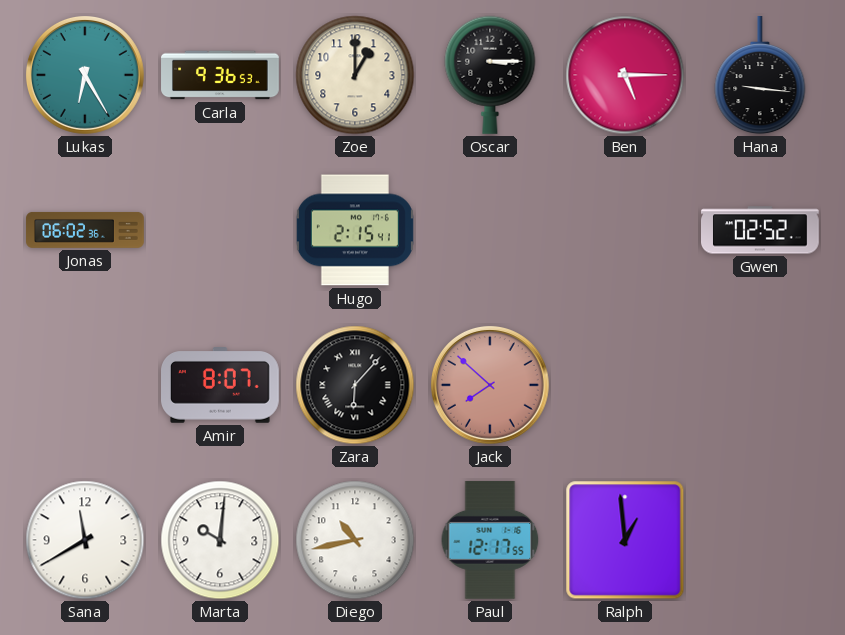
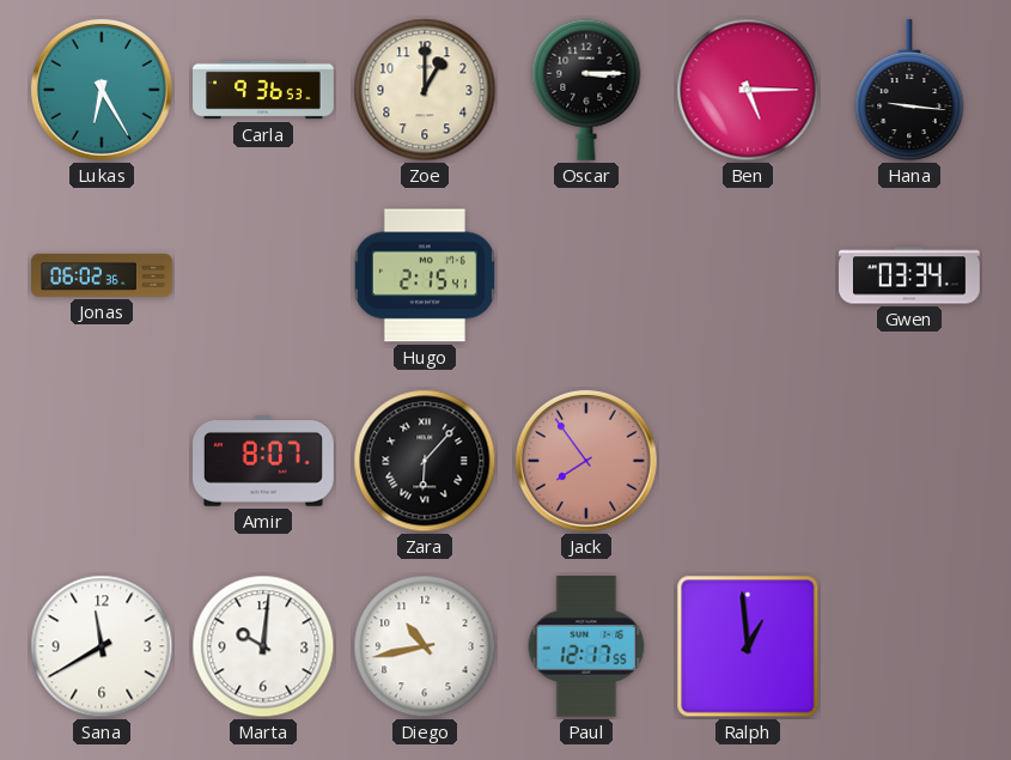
Gwen: 02:52 -> 03:34 (910, 275)
Jack: 7:52 -> 7:54 (586, 461)
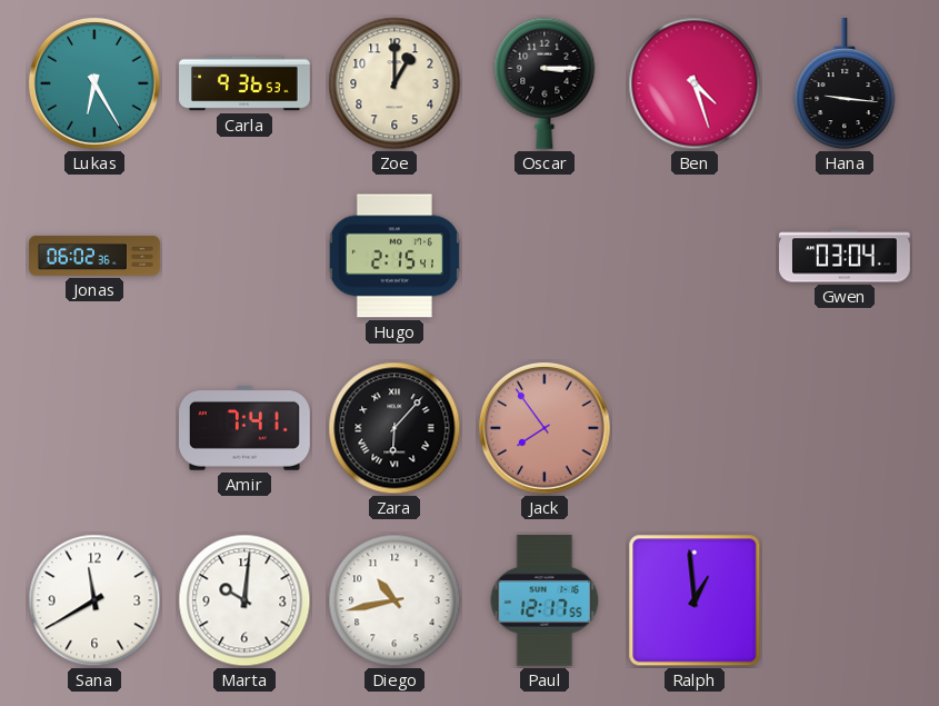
Ben: 5:15 -> 4:27 (695, 83)
Gwen: 03:34 -> 03:04 (846, 256)
Amir: 8:07 -> 7:41 (246, 429)
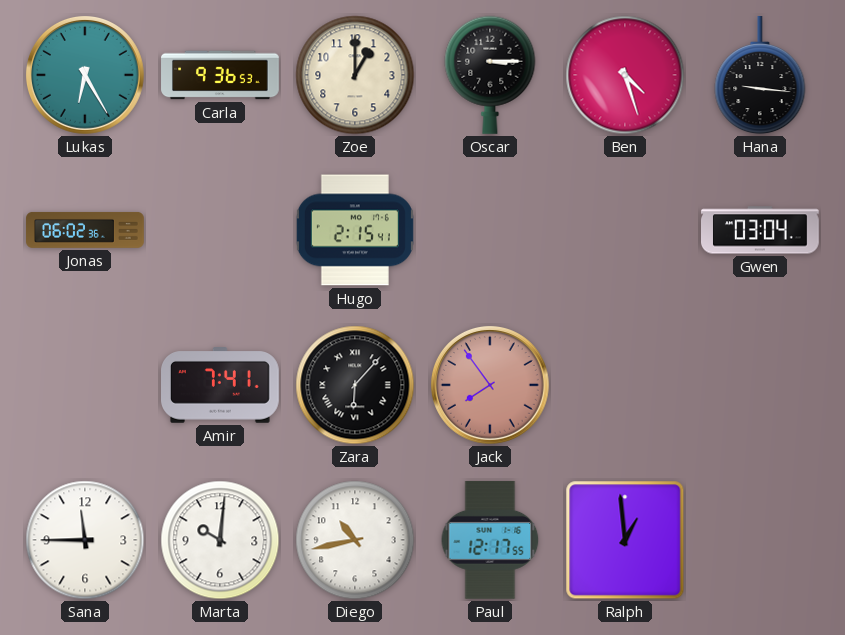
Sana: 11:40 -> 11:45 (85, 540)
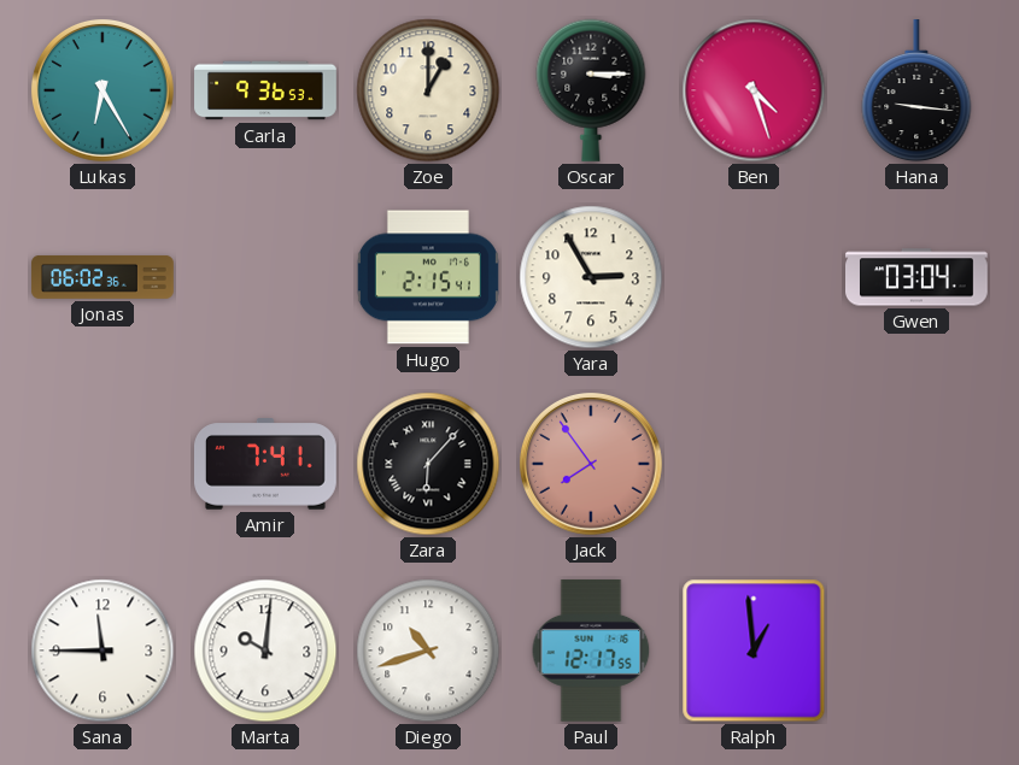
Yara: none -> 2:55 (591, 277)
Diego: 10:43 -> 10:42 (428, 651)
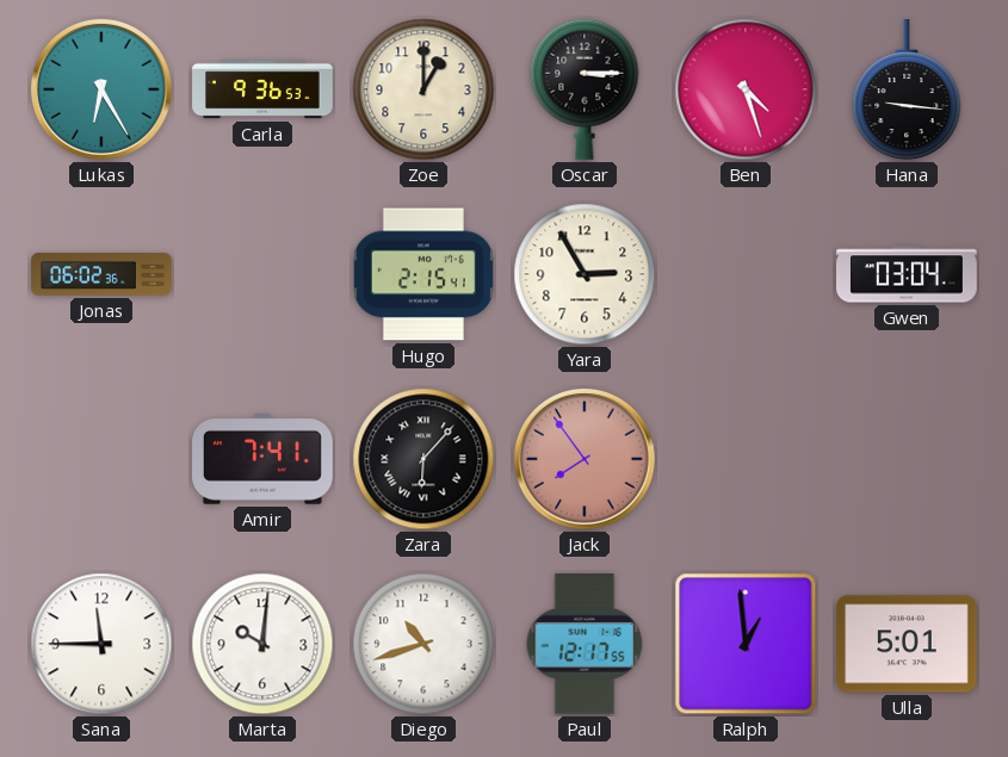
Ulla: none -> 5:01 (907, 644)
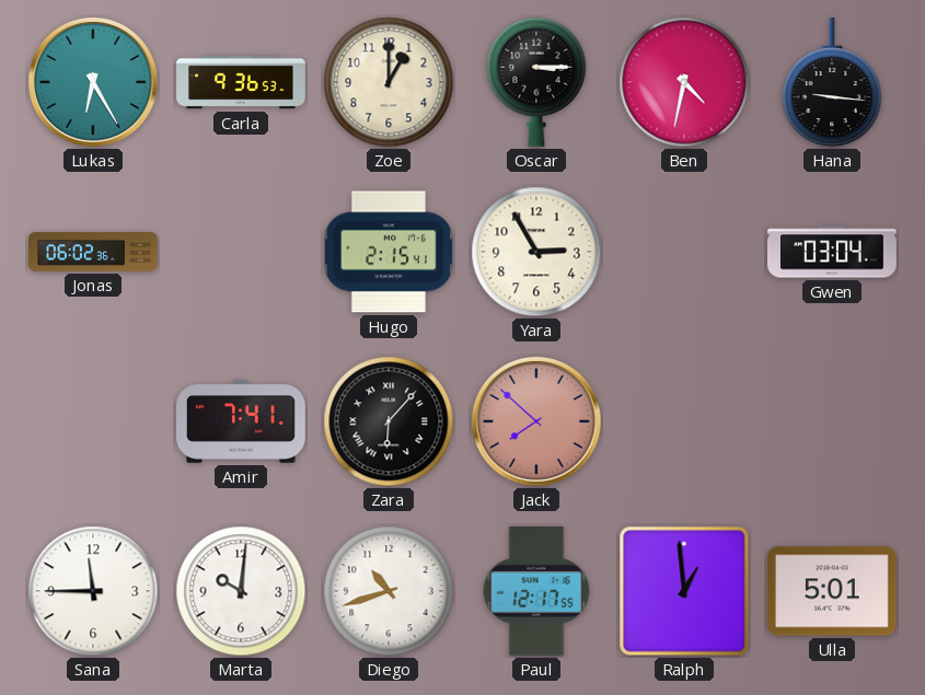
Ben: 4:27 -> 4:32 (684, 82)
Jack: 7:54 -> 7:52 (536, 421)
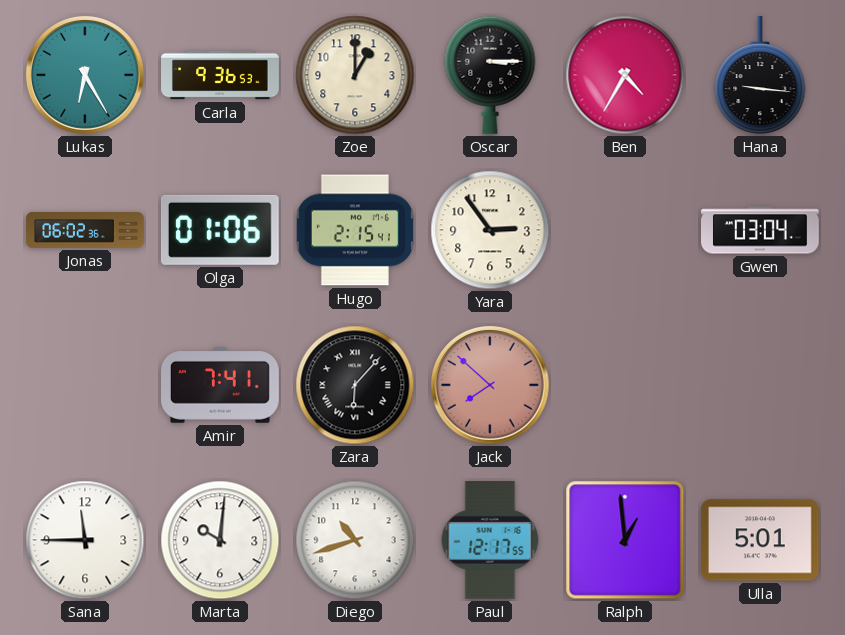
Ben: 4:32 -> 4:35 (625, 75)
Olga: none -> 01:06 (220, 230)
Yara: 2:55 -> 2:54 (490, 230)
